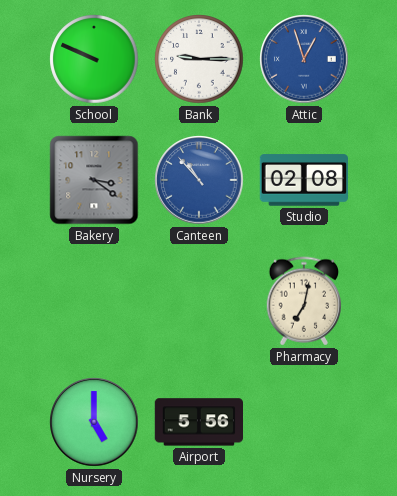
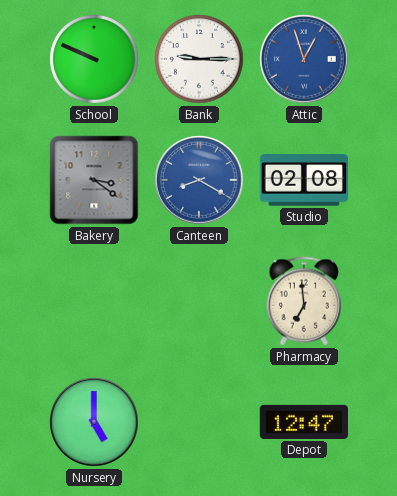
Canteen: 10:53 -> 8:20 (199, 180)
Pharmacy: 7:02 -> 6:59 (303, 301)
Airport: 5:56 -> none (198, 422)
Depot: none -> 12:47 (303, 422)
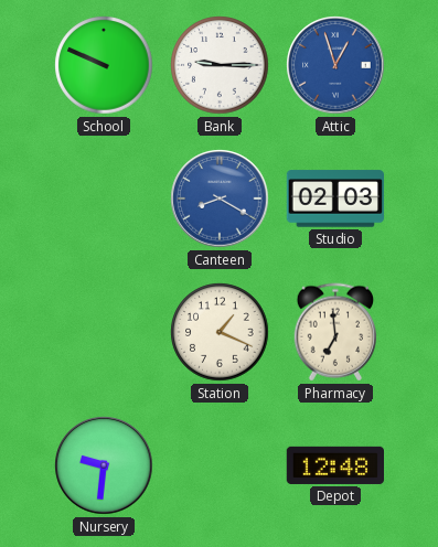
Bakery: 3:21 -> none (94, 180)
Studio: 02:08 -> 02:03 (334, 199)
Station: none -> 1:19 (220, 332)
Nursery: 5:00 -> 9:31 (104, 465)
Depot: 12:47 -> 12:48 (334, 465)
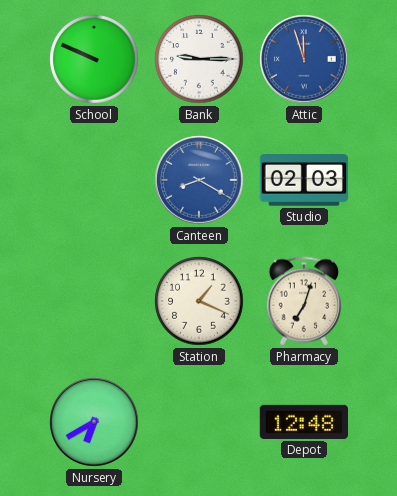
Attic: 12:57 -> 11:57 (304, 59)
Pharmacy: 6:59 -> 7:03 (303, 301)
Nursery: 9:31 -> 6:40 (94, 422)
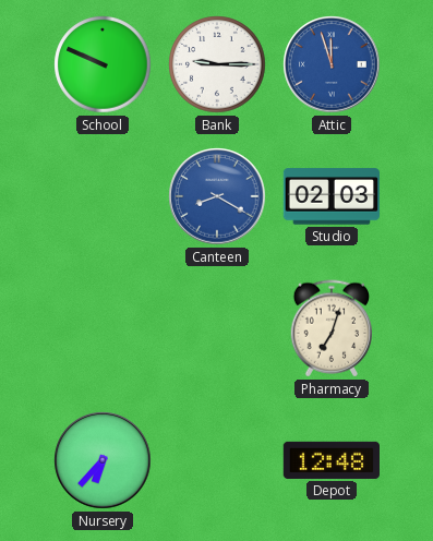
Station: 1:19 -> none (199, 301)
Nursery: 6:40 -> 6:37 (103, 460)
